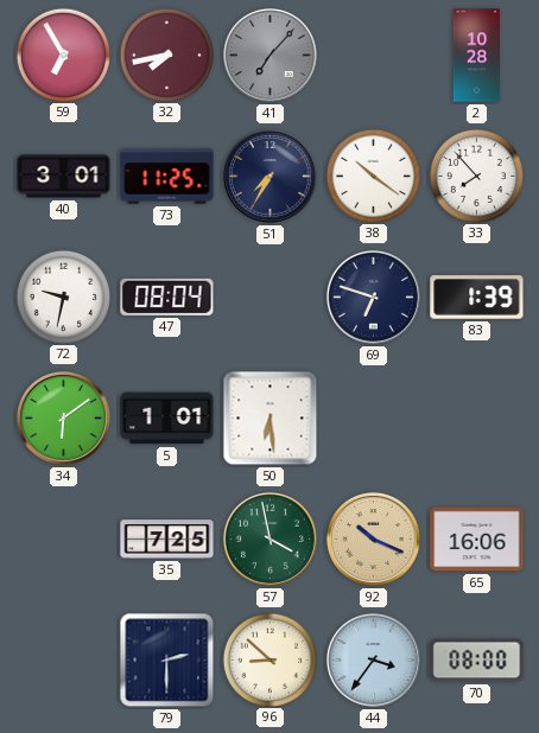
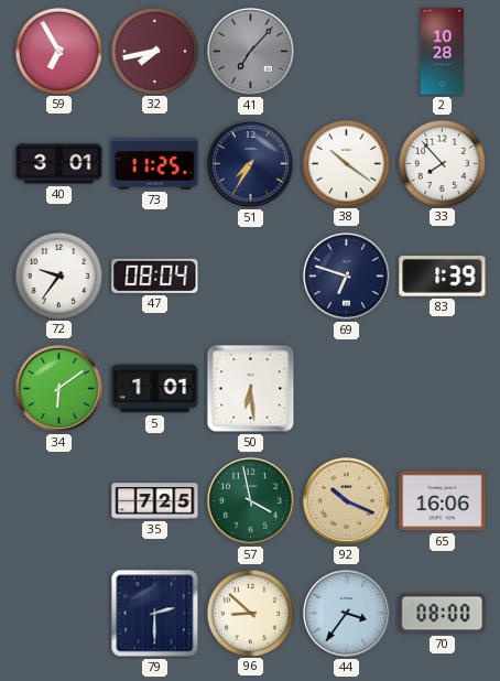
72: 9:32 -> 9:36 (58, 275)
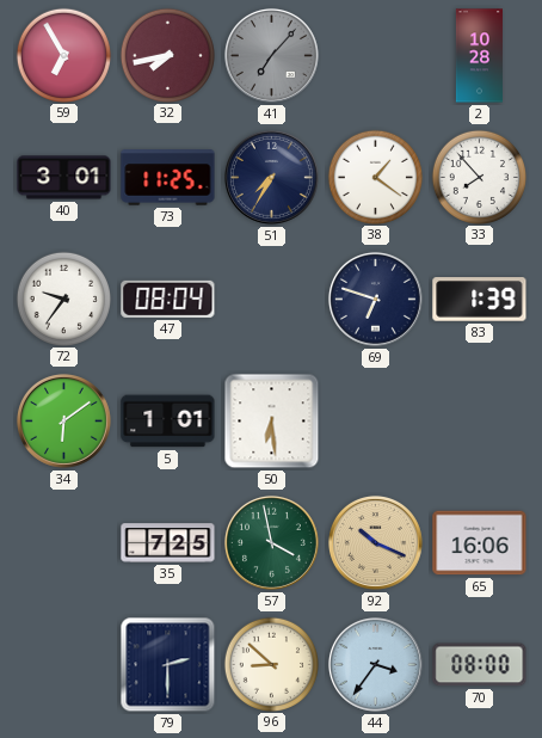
38: 10:21 -> 1:21 (375, 177)
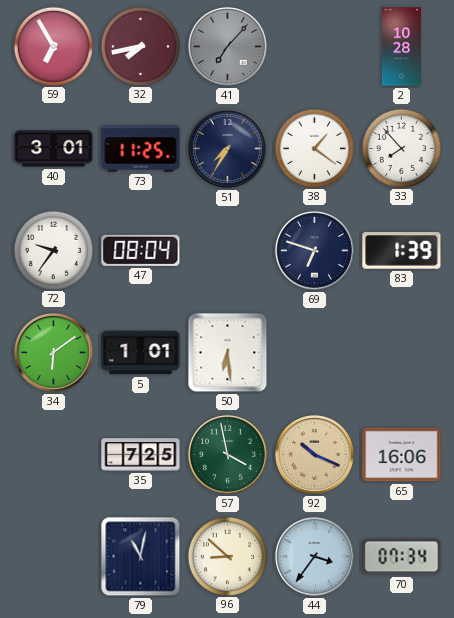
79: 2:30 -> 11:02 (141, 557)
70: 08:00 -> 07:34 (402, 557)
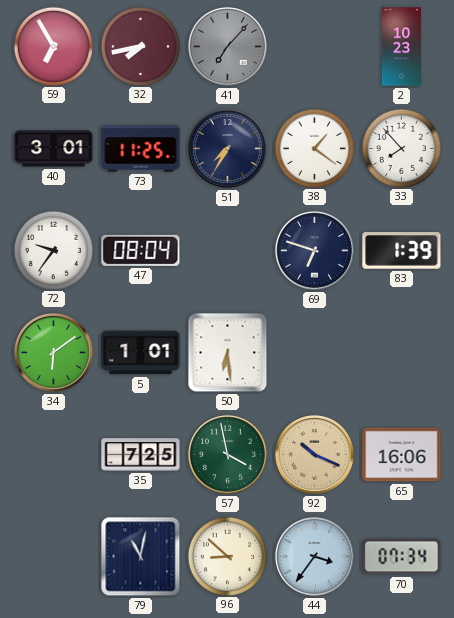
2: 10:28 -> 10:23 (401, 47)
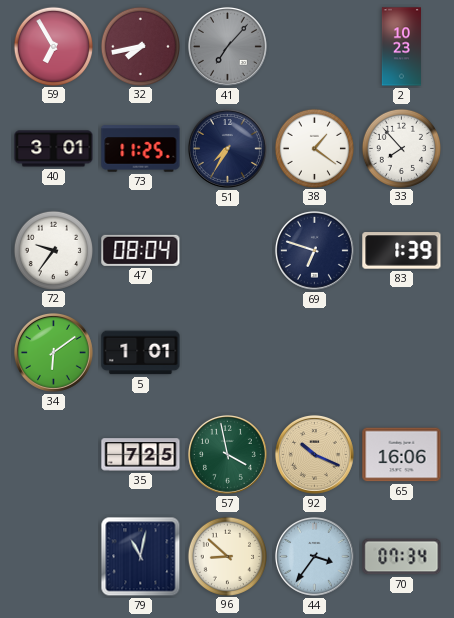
50: 6:29 -> none (228, 353)
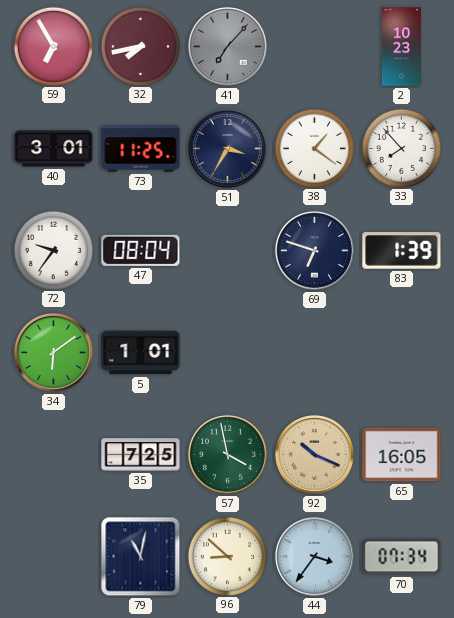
51: 7:35 -> 3:35 (227, 148)
65: 16:06 -> 16:05 (402, 455)
